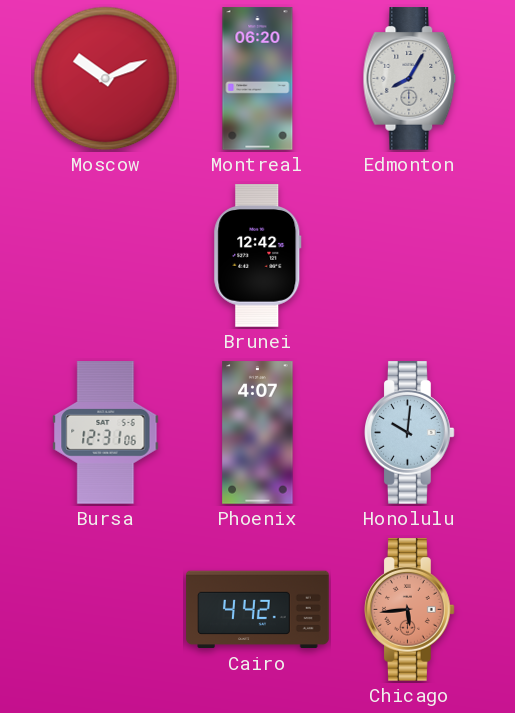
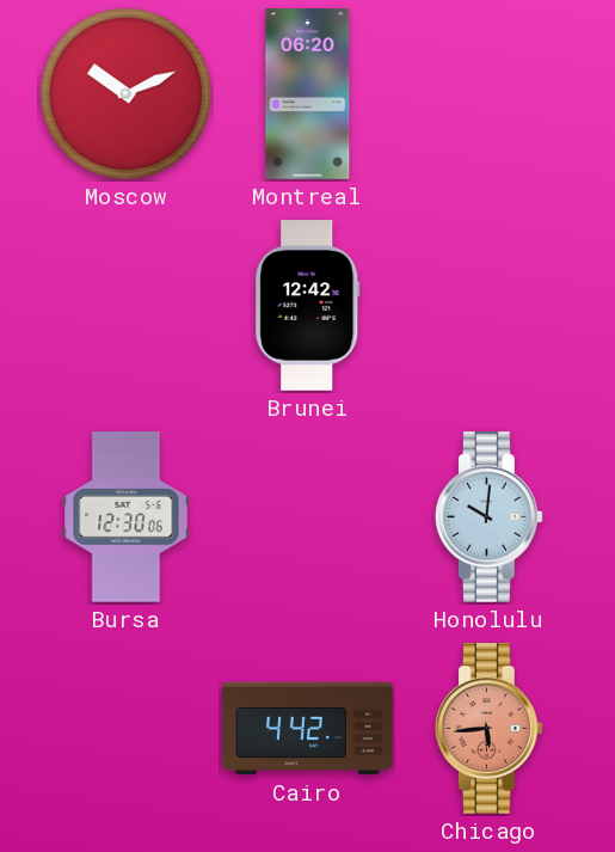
Edmonton: 8:05 -> none (410, 79)
Bursa: 12:31 -> 12:30 (127, 517)
Phoenix: 4:07 -> none (258, 433)
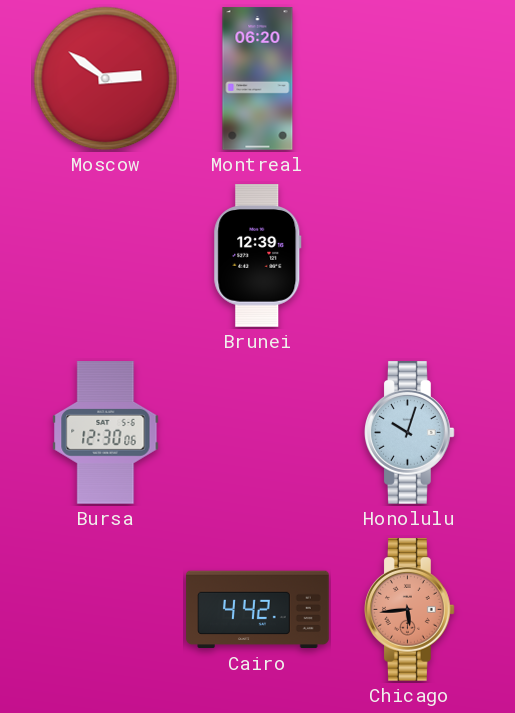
Moscow: 10:11 -> 2:51 (106, 79)
Brunei: 12:42 -> 12:39 (258, 256)
Honolulu: 10:01 -> 10:03 (410, 433)
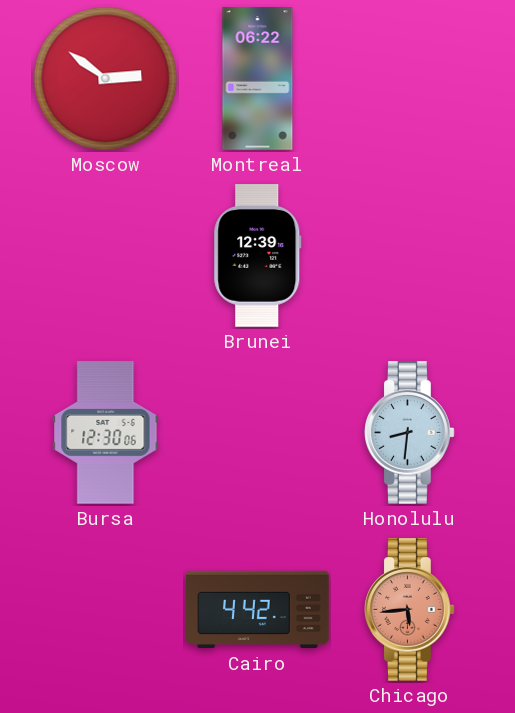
Montreal: 06:20 -> 06:22 (258, 79)
Honolulu: 10:03 -> 8:31 (410, 433)
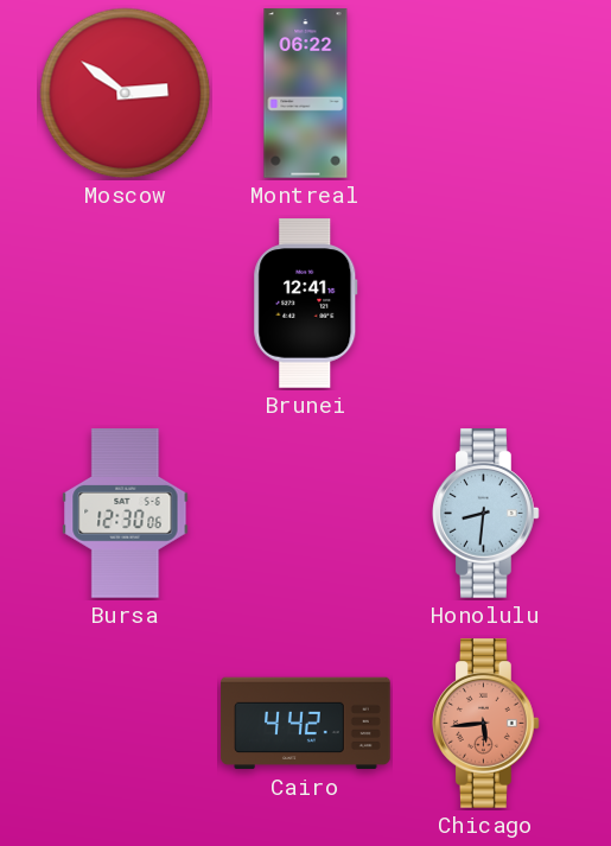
Brunei: 12:39 -> 12:41 (306, 304)
